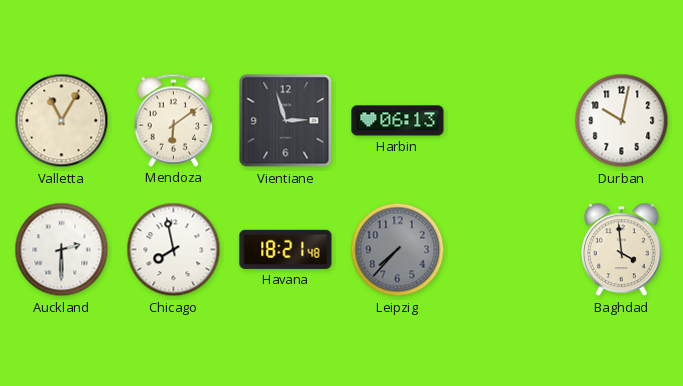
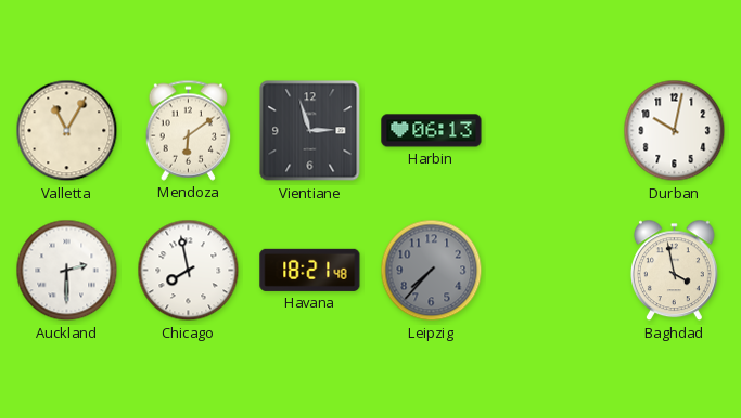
Baghdad: 3:59 -> 3:58 (674, 271)
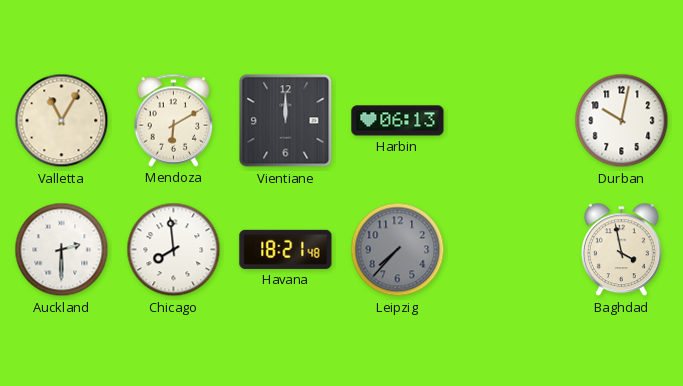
Mendoza: 6:09 -> 6:10 (174, 120)
Vientiane: 2:57 -> 12:00 (286, 121)
Chicago: 7:58 -> 7:59 (174, 250)
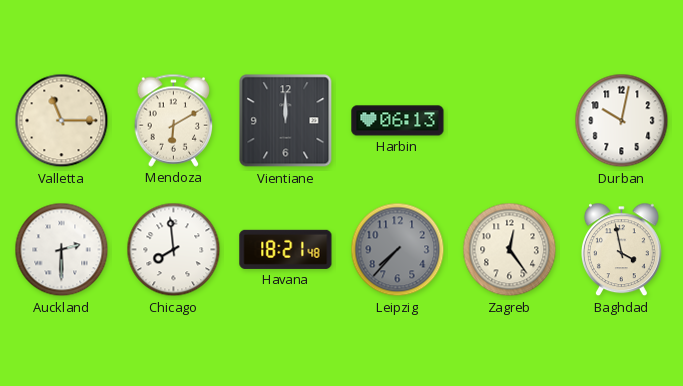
Valletta: 11:05 -> 11:15 (62, 121)
Zagreb: none -> 12:24 (510, 250)
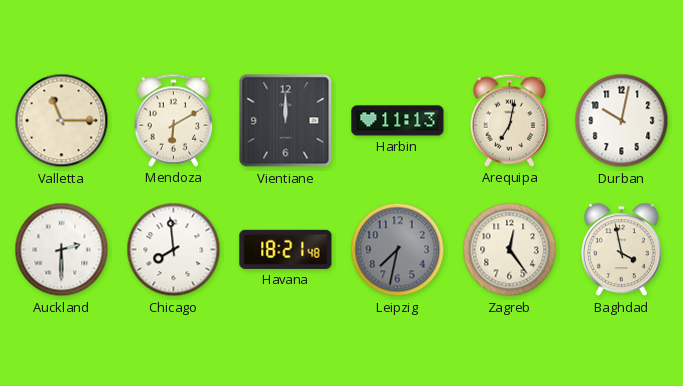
Harbin: 06:13 -> 11:13 (398, 121)
Arequipa: none -> 7:02 (510, 120)
Leipzig: 7:37 -> 7:32 (398, 250)
